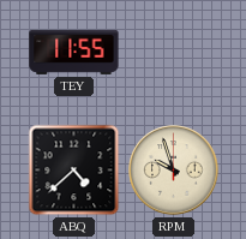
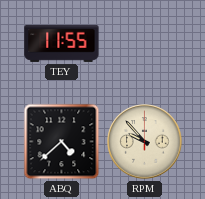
RPM: 9:57 -> 9:53 (145, 142)
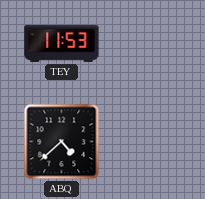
TEY: 11:55 -> 11:53 (62, 43)
RPM: 9:53 -> none (145, 142)
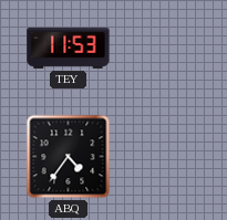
ABQ: 4:38 -> 4:36 (69, 157)
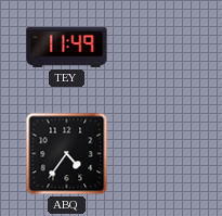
TEY: 11:53 -> 11:49 (67, 47)
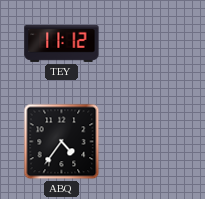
TEY: 11:49 -> 11:12 (62, 43)
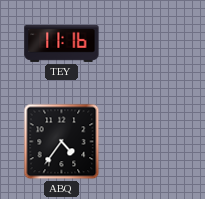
TEY: 11:12 -> 11:16 (62, 43)
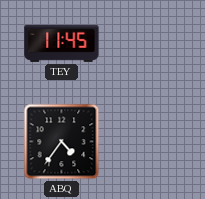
TEY: 11:16 -> 11:45 (62, 43)
